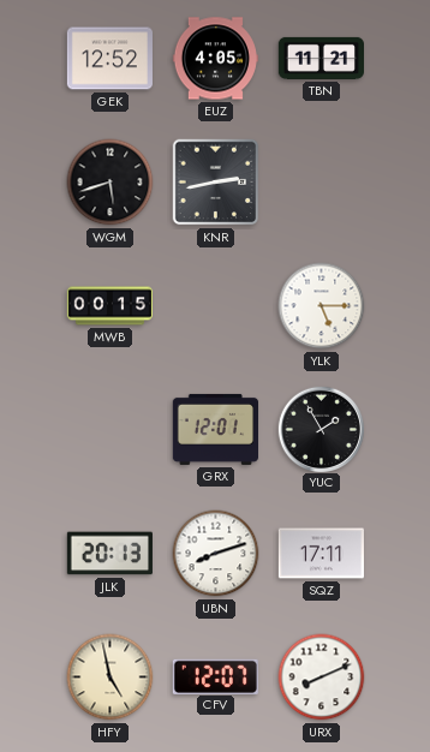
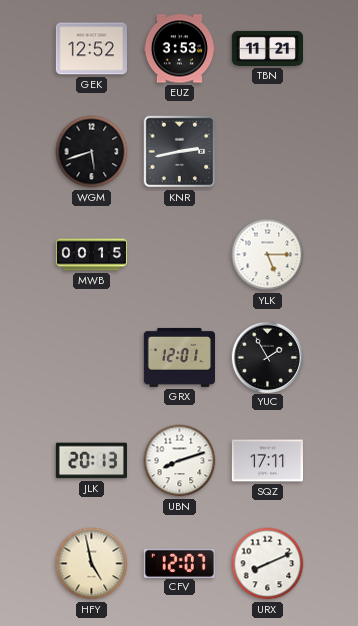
EUZ: 4:05 -> 3:53 (179, 49)
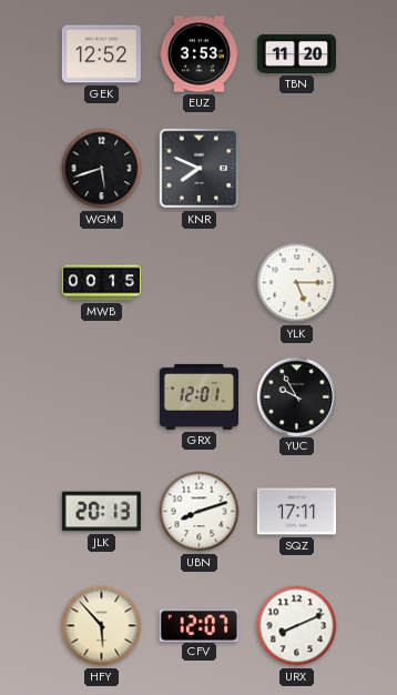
TBN: 11:21 -> 11:20 (296, 53)
KNR: 2:43 -> 7:49 (200, 169)
YUC: 1:55 -> 9:55 (296, 396)
HFY: 4:58 -> 5:53 (102, 626)
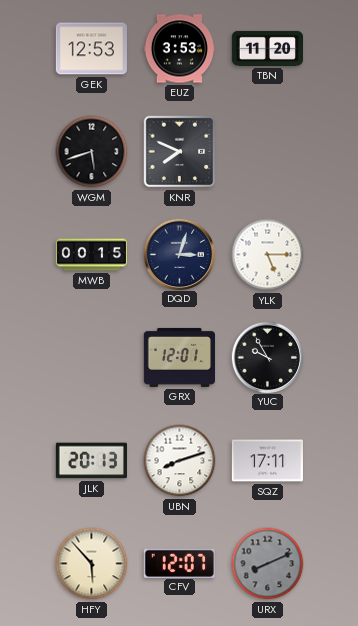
GEK: 12:52 -> 12:53 (91, 49)
DQD: none -> 3:03 (179, 254)
URX dial: white -> grey (268, 564)
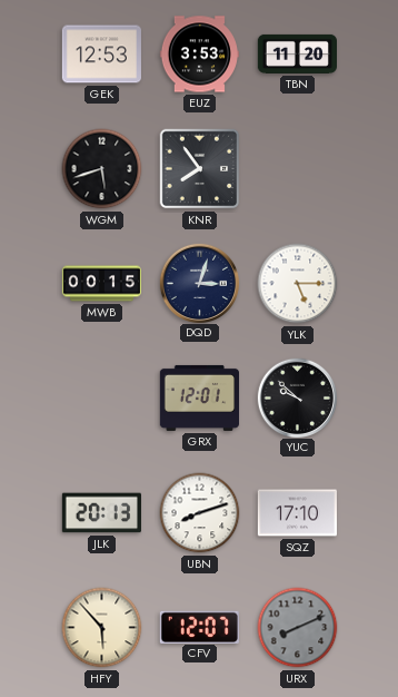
KNR: 7:49 -> 7:54 (200, 169)
YUC: 9:55 -> 9:52 (297, 397)
SQZ: 17:11 -> 17:10 (297, 513)
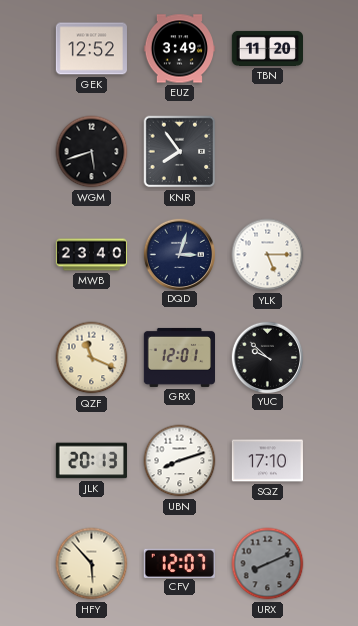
GEK: 12:53 -> 12:52 (91, 49)
EUZ: 3:53 -> 3:49 (179, 49)
MWB: 00:15 -> 23:40 (91, 255)
QZF: none -> 11:19 (92, 358)
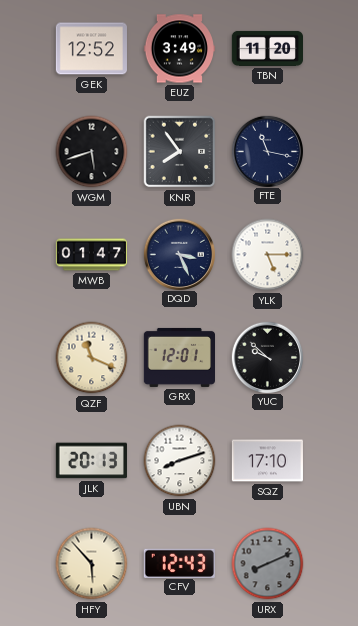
FTE: none -> 11:17 (267, 151)
MWB: 23:40 -> 01:47 (91, 255)
DQD: 3:03 -> 3:26 (179, 254)
CFV: 12:07 -> 12:43 (179, 563)
